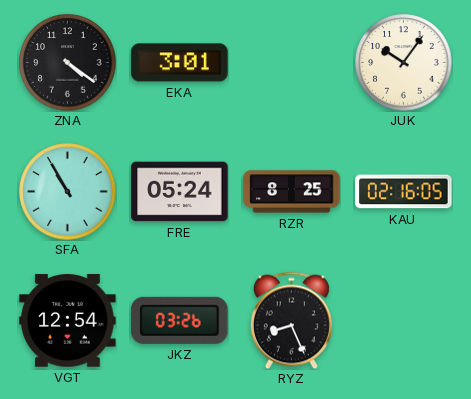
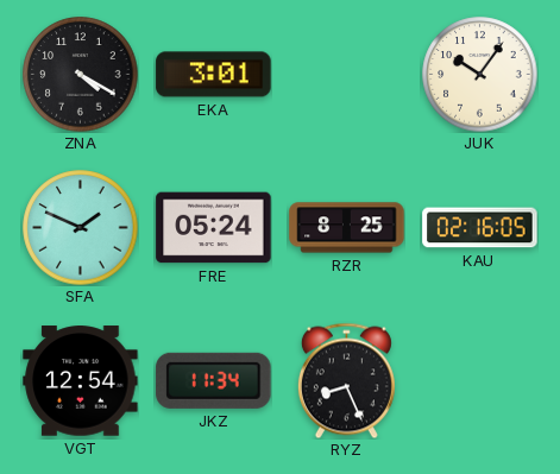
ZNA: 4:21 -> 4:20 (81, 75)
SFA: 10:55 -> 1:49 (81, 228)
JKZ: 03:26 -> 11:34 (214, 380)
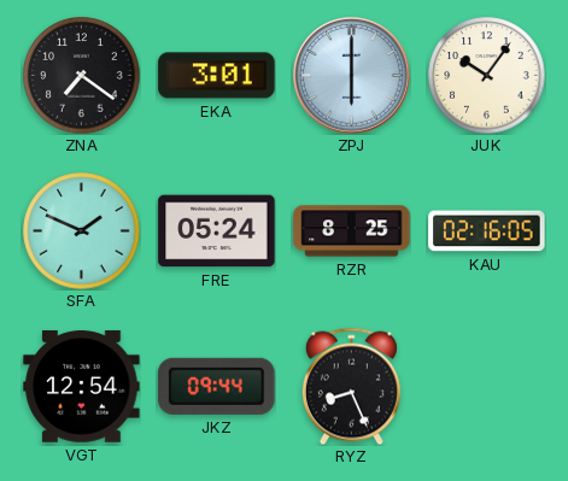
ZNA: 4:20 -> 7:21 (82, 76)
ZPJ: none -> 6:00 (352, 76)
JKZ: 11:34 -> 09:44 (217, 386)
